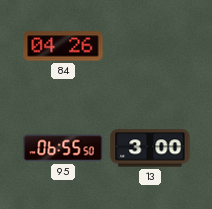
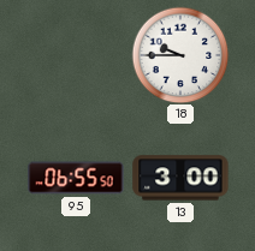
84: 04:26 -> none (63, 46)
18: none -> 9:45 (180, 55)
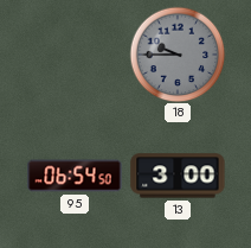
18 dial: white -> grey (178, 55)
95: 06:55 -> 06:54 (75, 176)
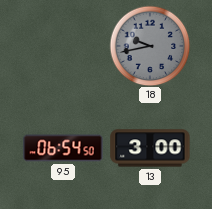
18: 9:45 -> 9:43 (150, 46)
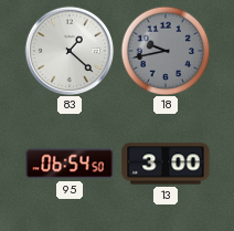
83: none -> 1:22 (68, 50)
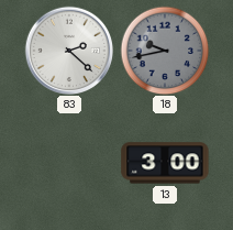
83: 1:22 -> 2:22 (68, 50)
95: 06:54 -> none (70, 164)
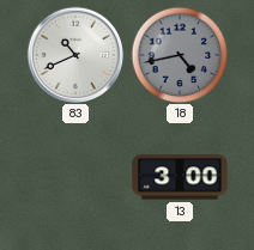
83: 2:22 -> 10:41 (74, 54)
18: 9:43 -> 4:43 (180, 55)
